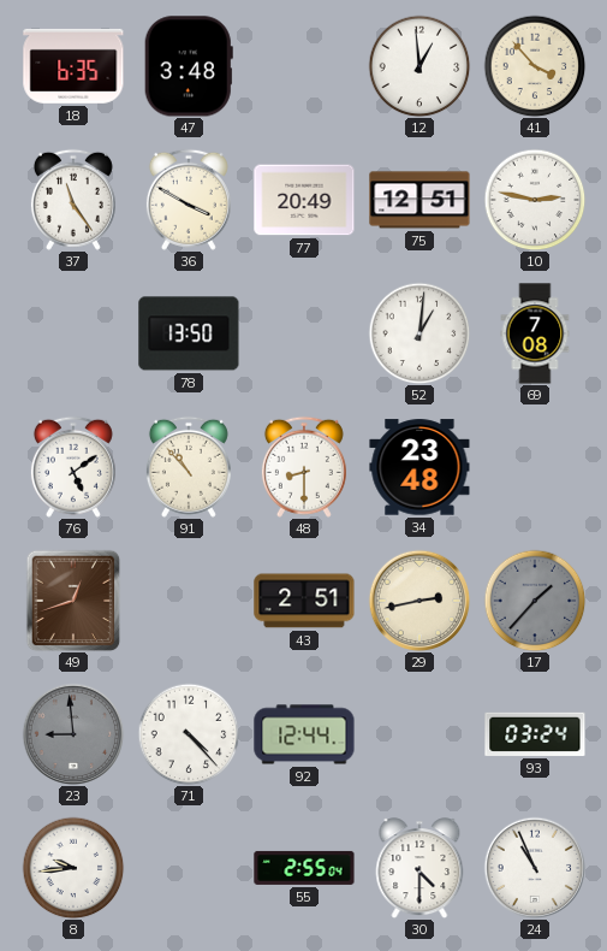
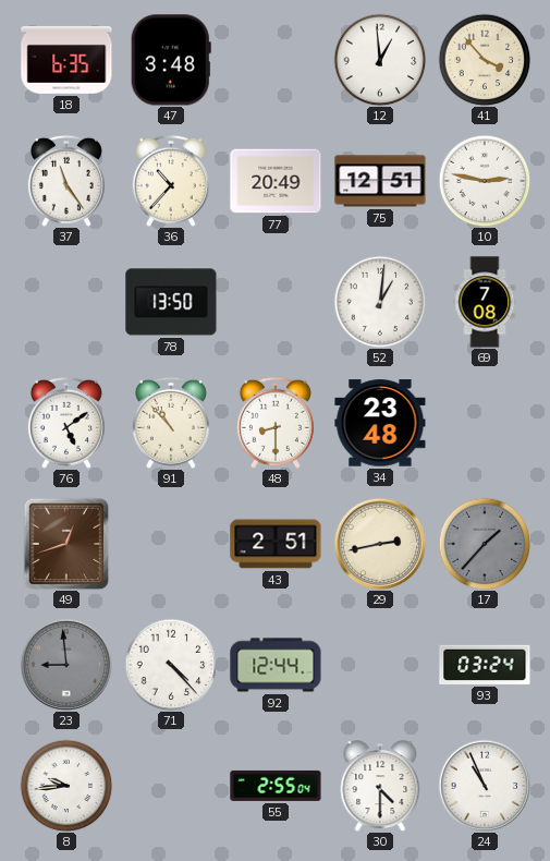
36: 3:50 -> 10:37 (171, 181)
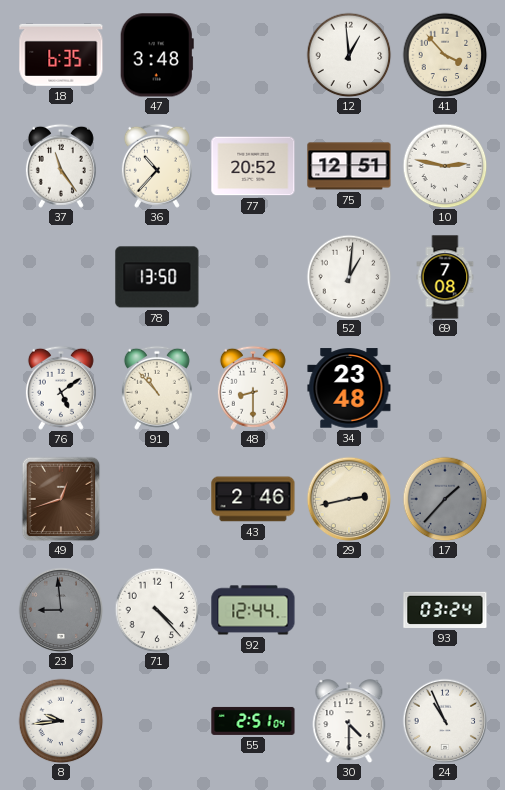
77: 20:49 -> 20:52 (253, 166)
43: 2:51 -> 2:46 (253, 499)
55: 2:55 -> 2:51 (253, 721)
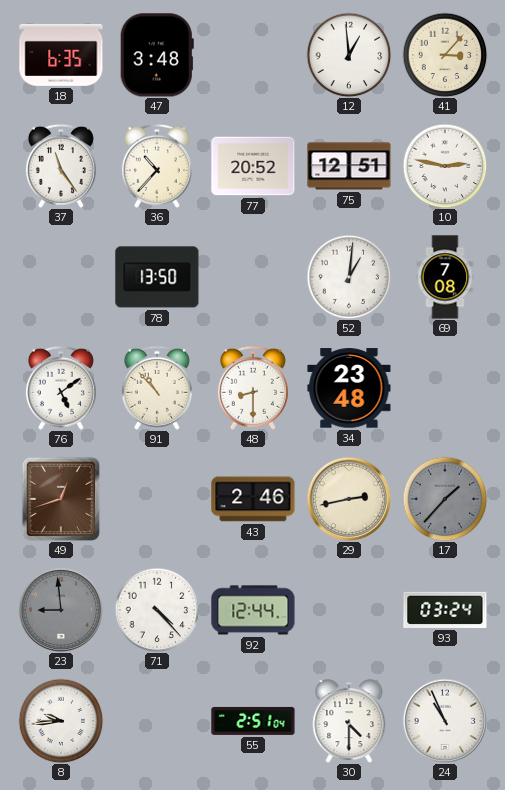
41: 3:53 -> 3:07 (445, 55)
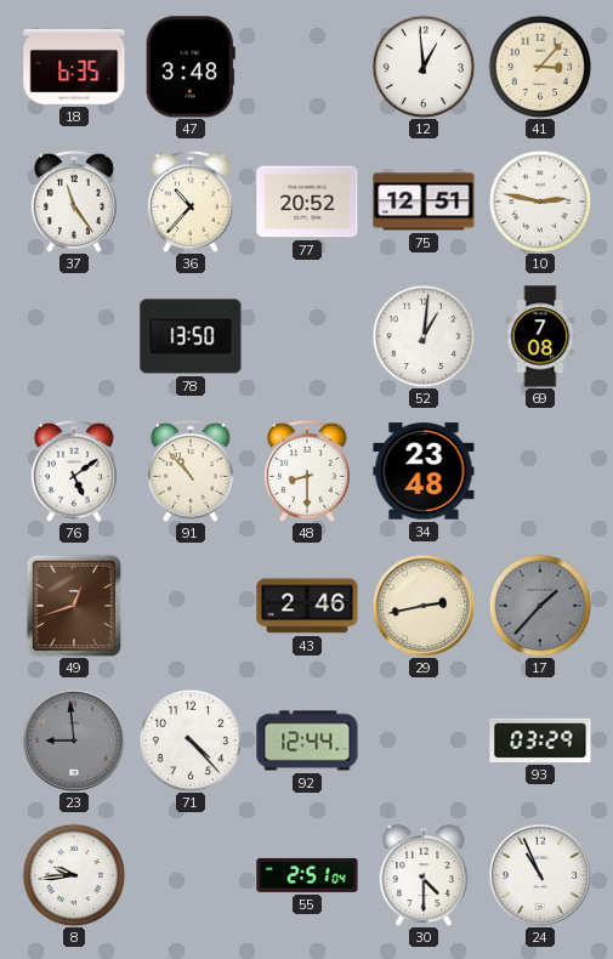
93: 03:24 -> 03:29 (540, 740)
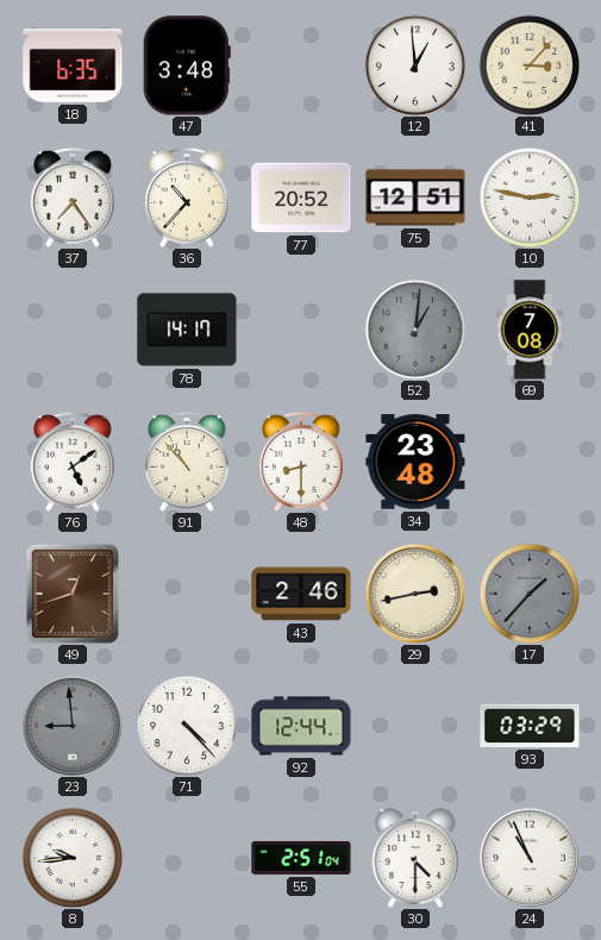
37: 11:24 -> 7:24 (73, 198)
78: 13:50 -> 14:17 (187, 330)
52 dial: white -> grey (415, 330)
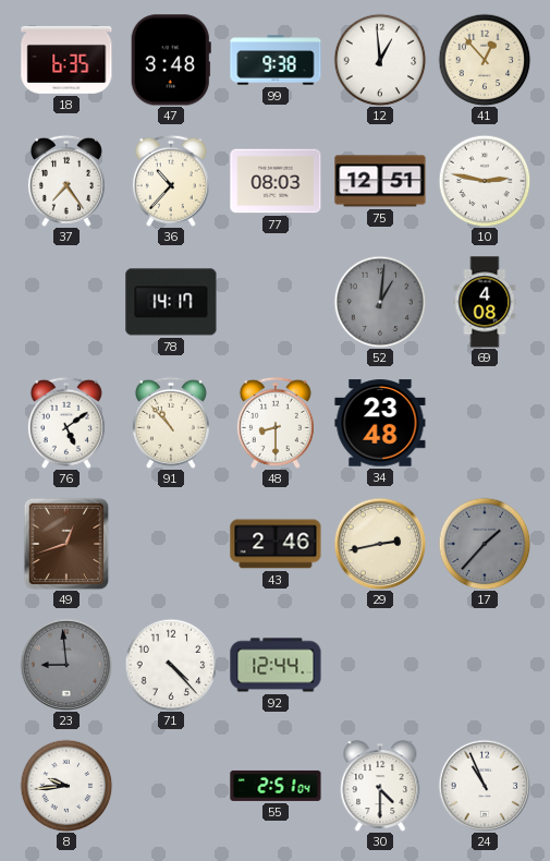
99: none -> 9:38 (276, 60)
41: 3:07 -> 12:53 (485, 60)
77: 20:52 -> 08:03 (276, 181)
69: 7:08 -> 4:08 (485, 302)
93: 03:29 -> none (530, 726)
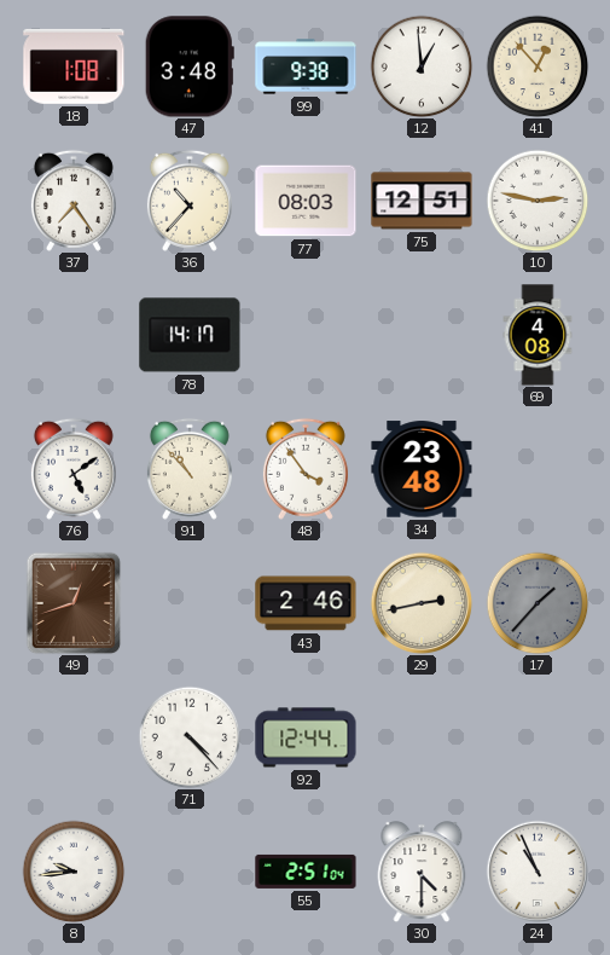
18: 6:35 -> 1:08 (74, 66)
52: 1:01 -> none (380, 302)
48: 8:30 -> 3:54 (306, 469)
23: 8:59 -> none (66, 665)
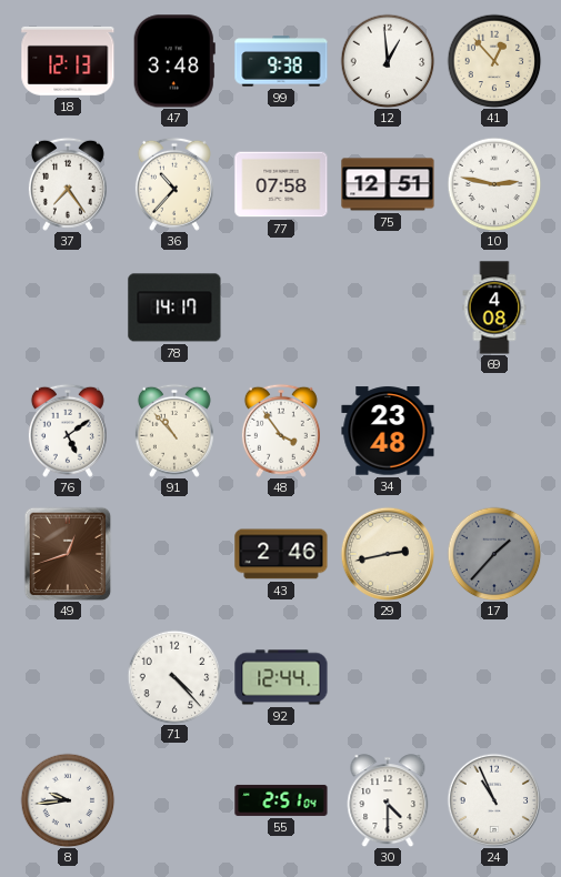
18: 1:08 -> 12:13 (68, 61)
77: 08:03 -> 07:58 (281, 184)
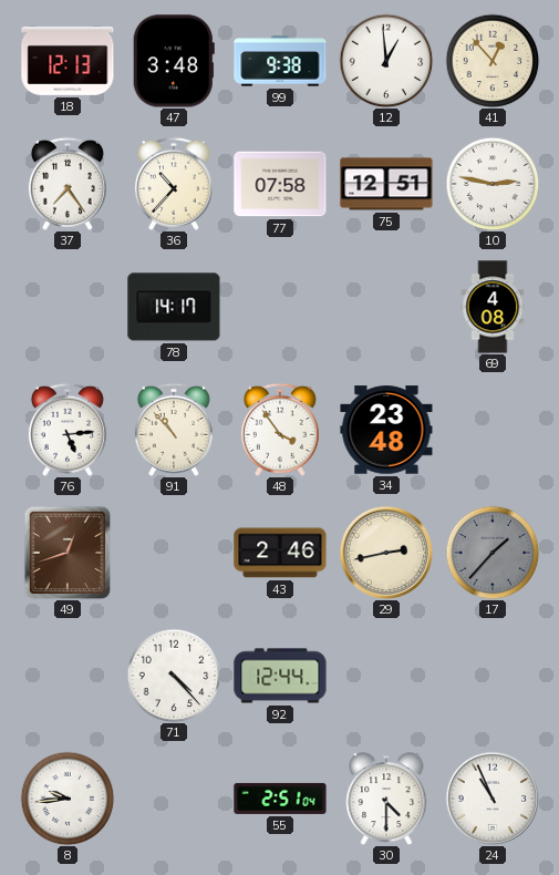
76: 5:09 -> 5:14 (68, 430)
